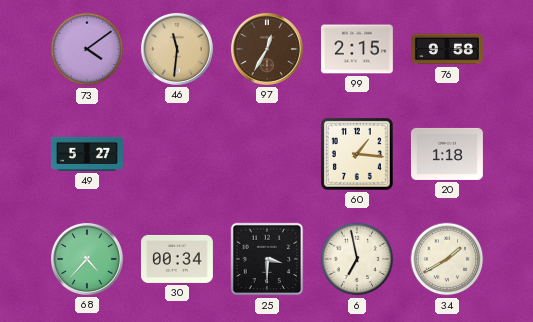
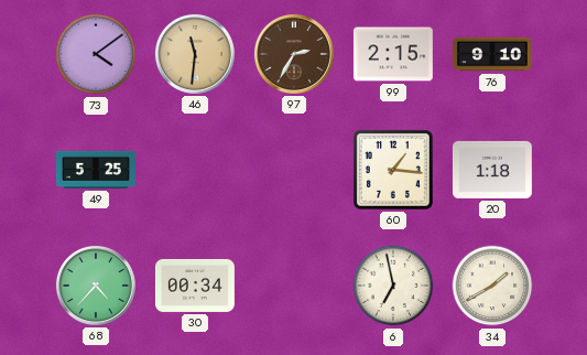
97: 12:35 -> 2:35 (294, 54)
76: 9:58 -> 9:10 (492, 54)
49: 5:27 -> 5:25 (96, 170)
25: 3:30 -> none (267, 259)
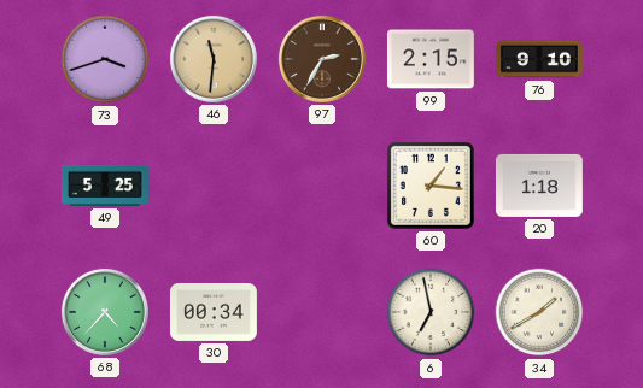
73: 4:09 -> 3:42 (105, 59)
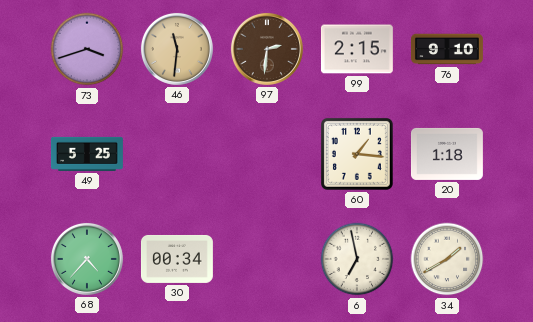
97: 2:35 -> 2:31 (267, 49)
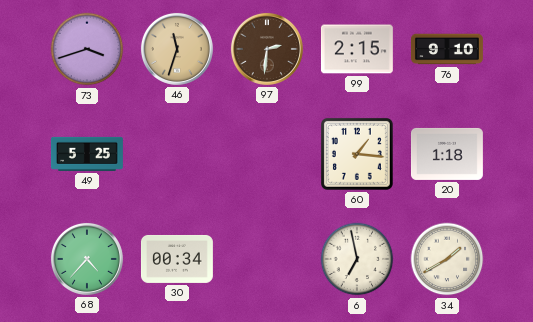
46: 11:31 -> 11:33 (177, 49)
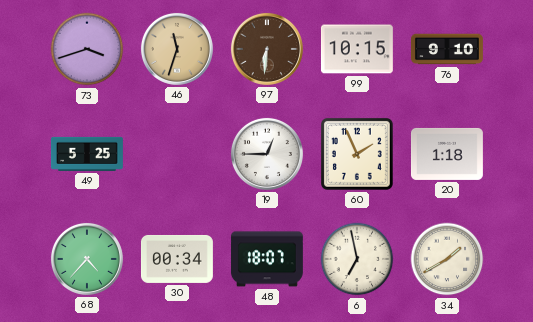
97: 2:31 -> 6:31 (267, 49)
99: 2:15 -> 10:15 (357, 49)
19: none -> 12:45 (267, 154)
60: 1:16 -> 1:56 (357, 154)
48: none -> 18:07 (267, 259)
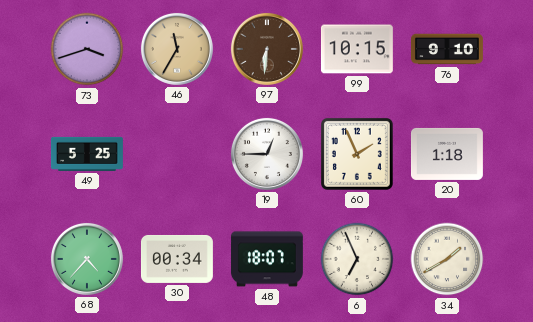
46: 11:33 -> 11:35 (177, 49)
6: 6:58 -> 6:56 (357, 259)
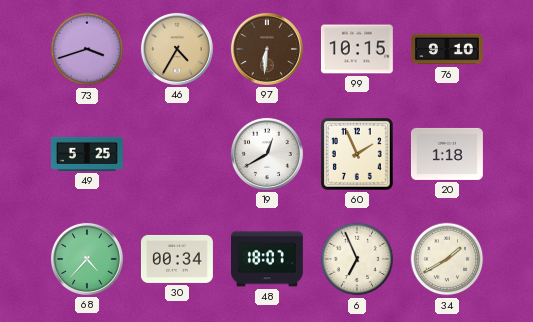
46: 11:35 -> 4:35 (177, 49)
19: 12:45 -> 12:40 (267, 154)
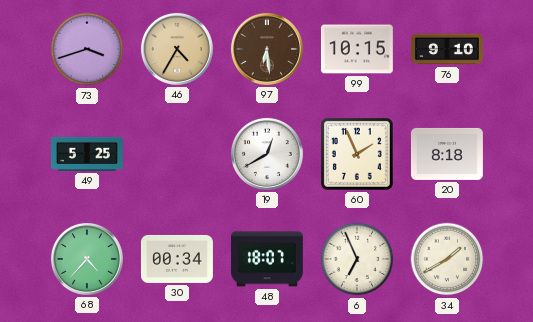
97: 6:31 -> 6:29 (267, 49)
20: 1:18 -> 8:18 (447, 154)
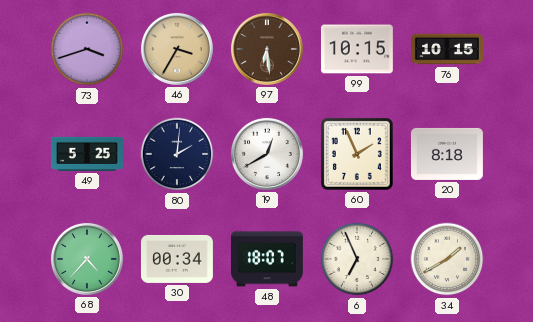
46: 4:35 -> 3:35 (177, 49)
76: 9:10 -> 10:15 (447, 49)
80: none -> 2:01 (177, 154)
